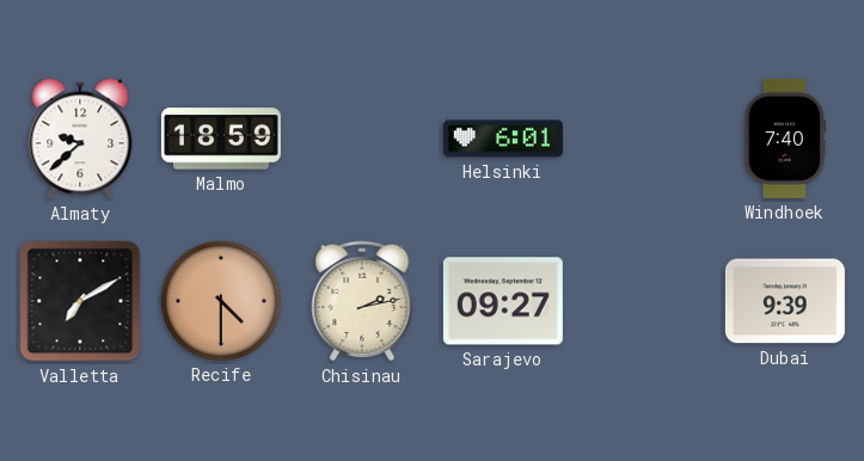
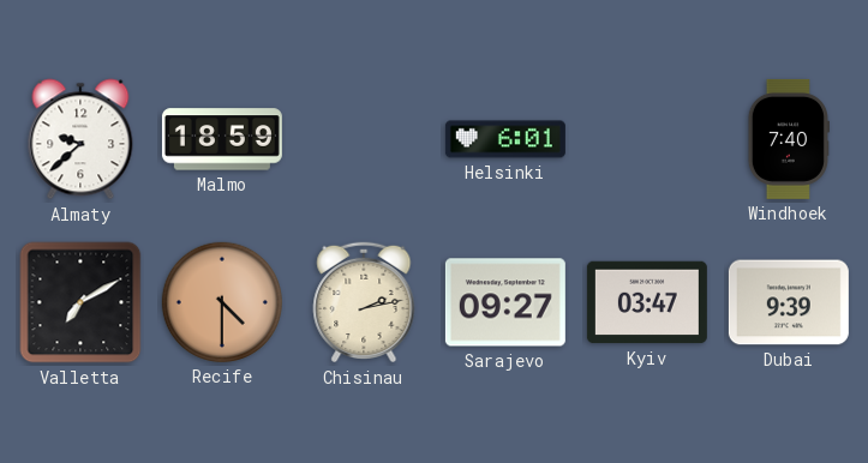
Kyiv: none -> 03:47 (647, 302)
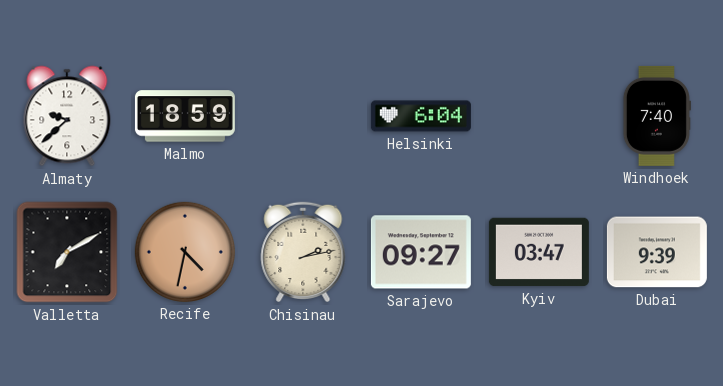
Helsinki: 6:01 -> 6:04 (421, 116)
Recife: 4:30 -> 4:32 (185, 252)
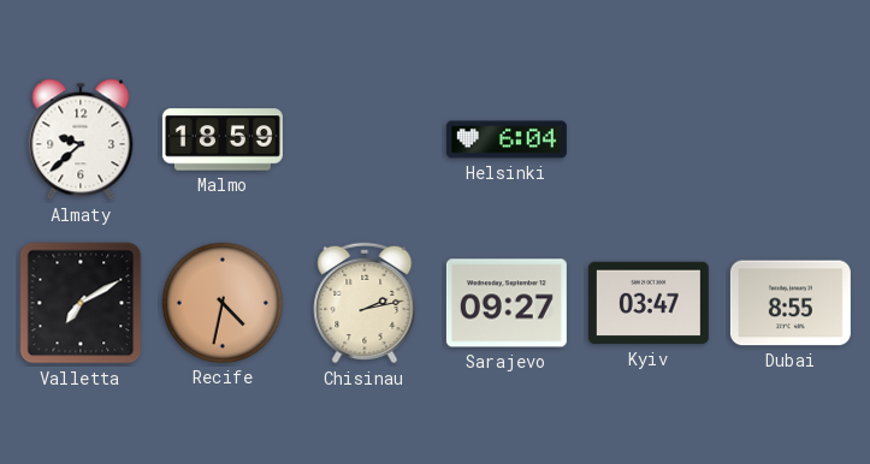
Windhoek: 7:40 -> none (657, 116)
Dubai: 9:39 -> 8:55 (791, 303)
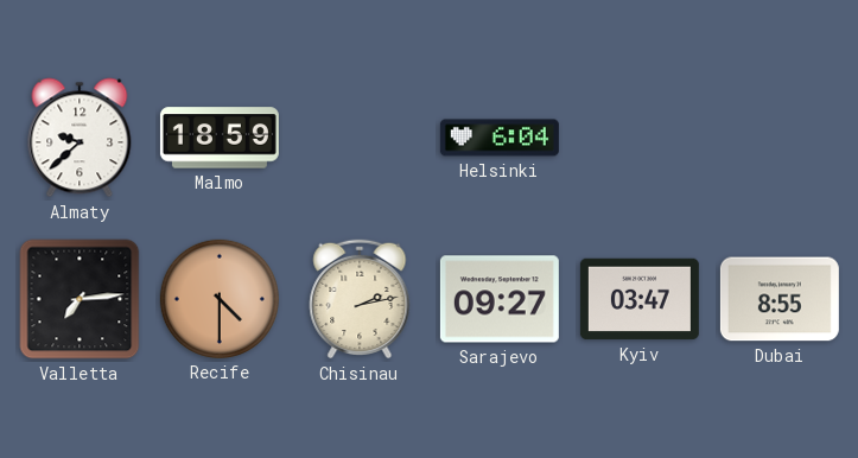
Valletta: 7:10 -> 7:14 (80, 299)
Recife: 4:32 -> 4:30 (220, 299)
